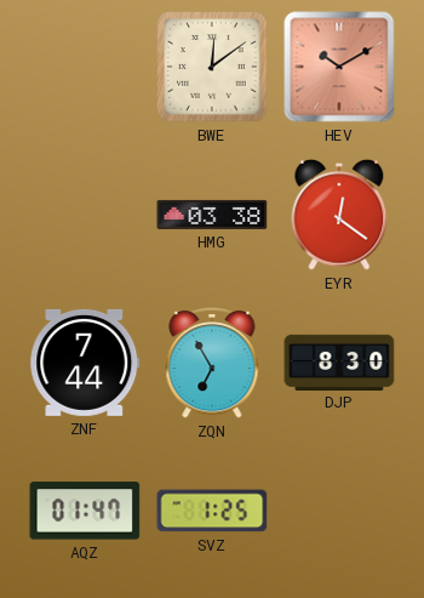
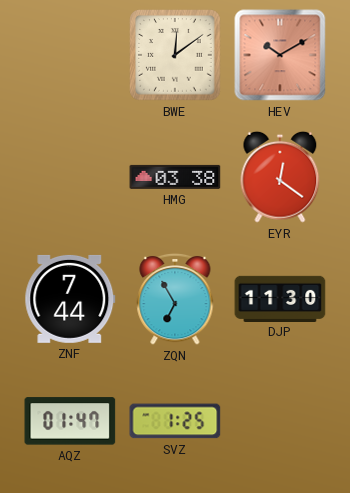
DJP: 8:30 -> 11:30 (280, 298)
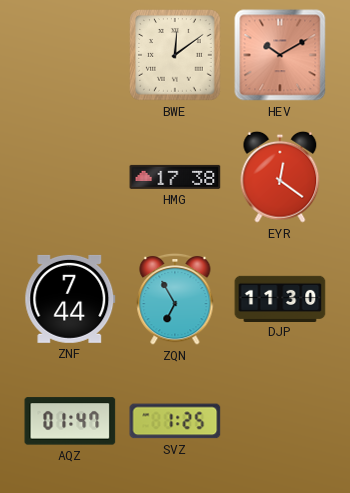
HMG: 03:38 -> 17:38 (175, 177)
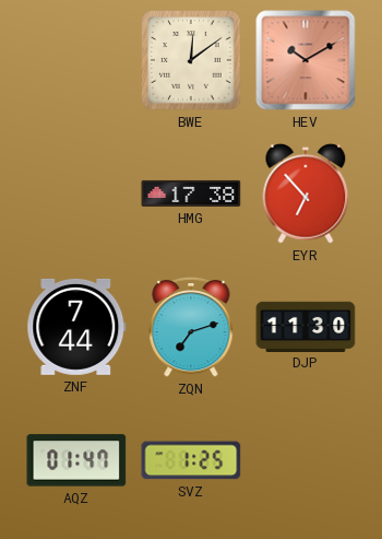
EYR: 12:21 -> 6:53 (306, 194)
ZQN: 6:55 -> 7:12 (191, 327)
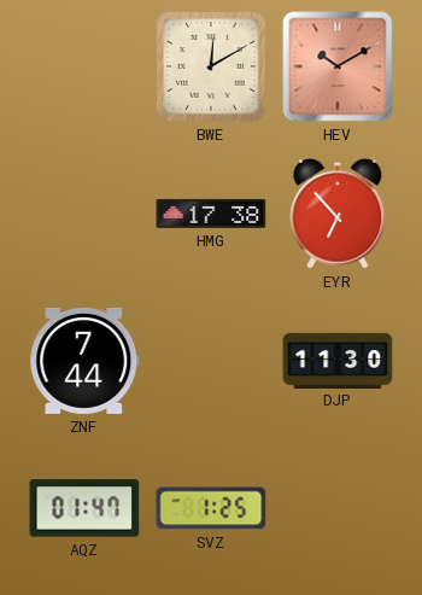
BWE: 12:09 -> 12:10 (211, 66)
ZQN: 7:12 -> none (191, 327)
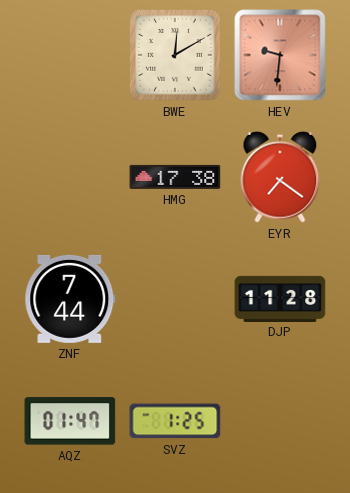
HEV: 10:10 -> 9:31 (280, 55)
EYR: 6:53 -> 7:21 (280, 177)
DJP: 11:30 -> 11:28 (280, 298)
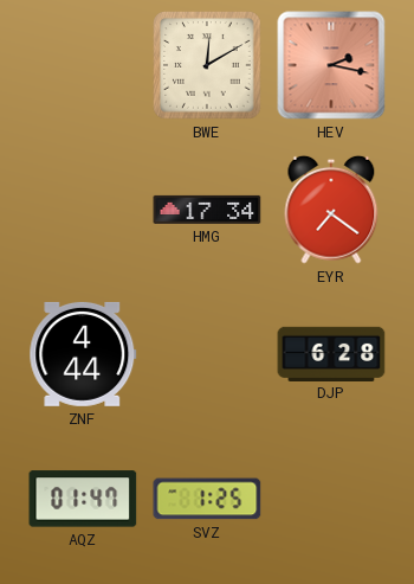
HEV: 9:31 -> 2:17 (331, 65)
HMG: 17:38 -> 17:34 (207, 210)
ZNF: 7:44 -> 4:44 (83, 354)
DJP: 11:28 -> 6:28 (331, 353)
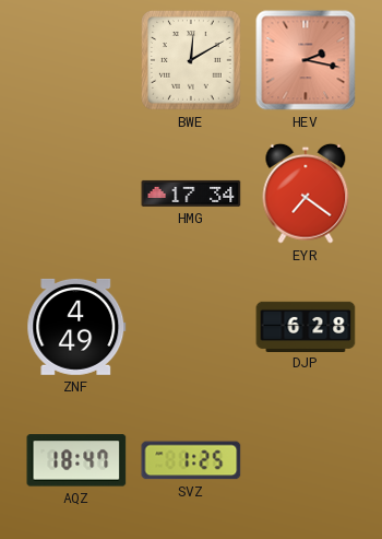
ZNF: 4:44 -> 4:49 (76, 327)
AQZ: 01:47 -> 18:47 (76, 460)
